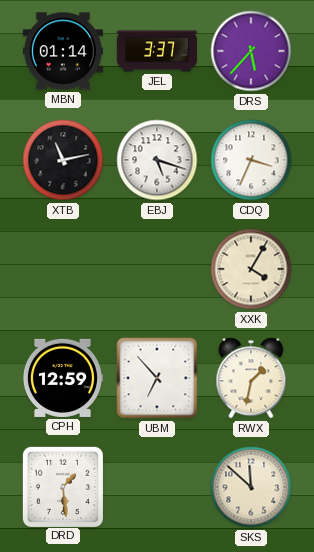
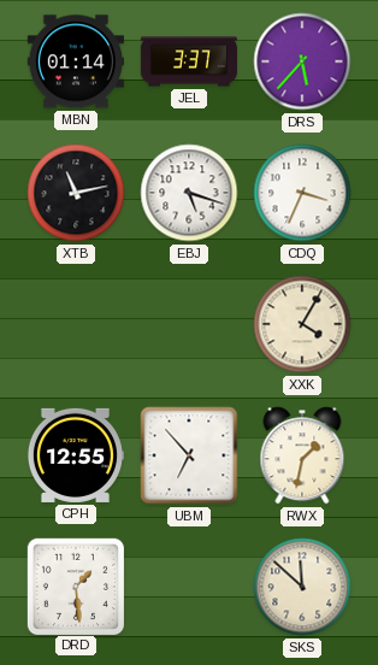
CPH: 12:59 -> 12:55 (75, 455)
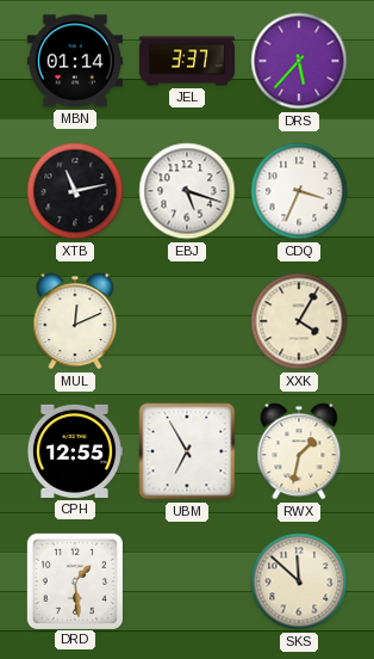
MUL: none -> 12:11 (75, 321)
UBM: 6:53 -> 6:55 (187, 451)
